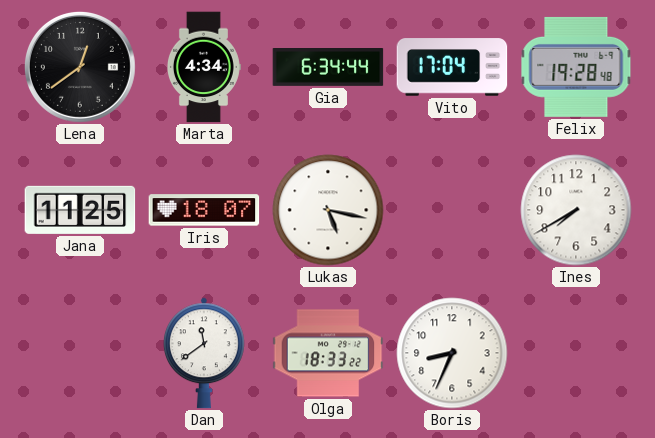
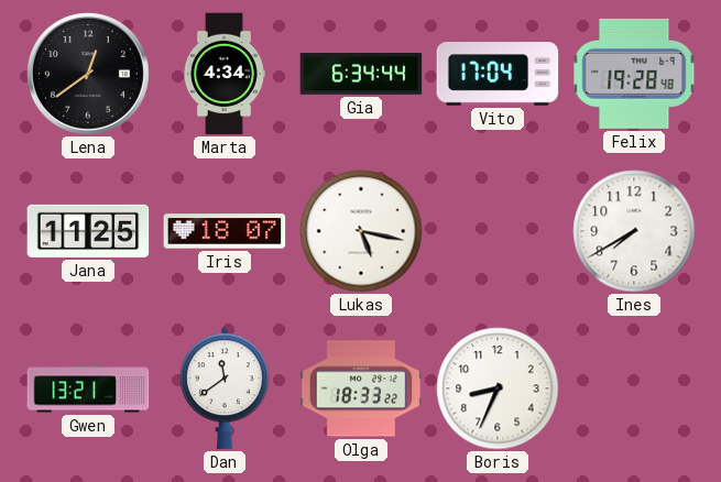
Gwen: none -> 13:21 (88, 388)
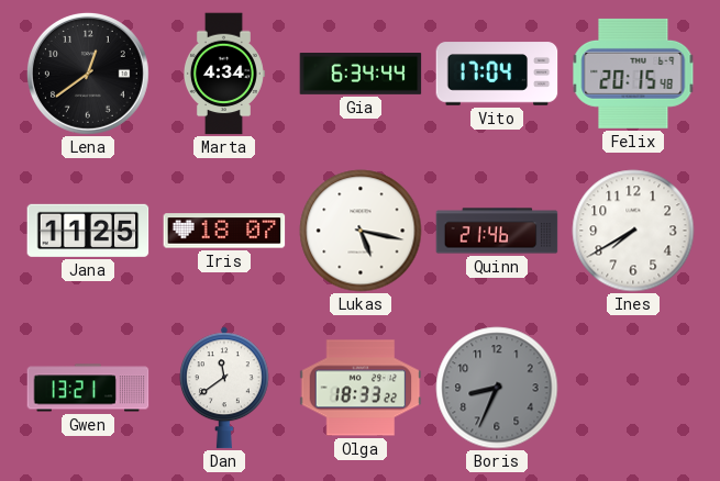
Felix: 19:28 -> 20:15 (633, 74)
Quinn: none -> 21:46 (497, 231)
Boris dial: white -> grey (497, 388)
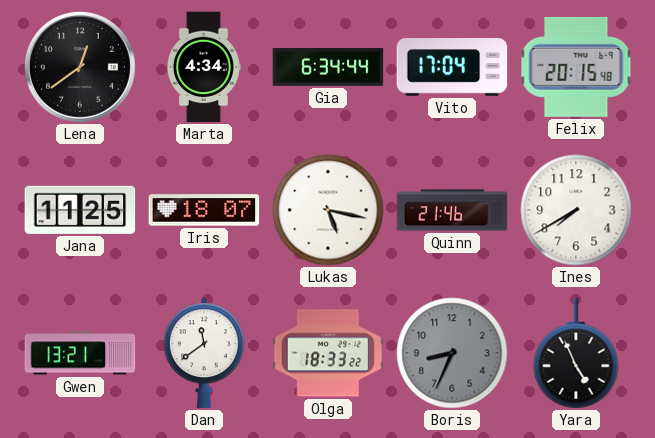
Yara: none -> 4:56 (576, 353)
